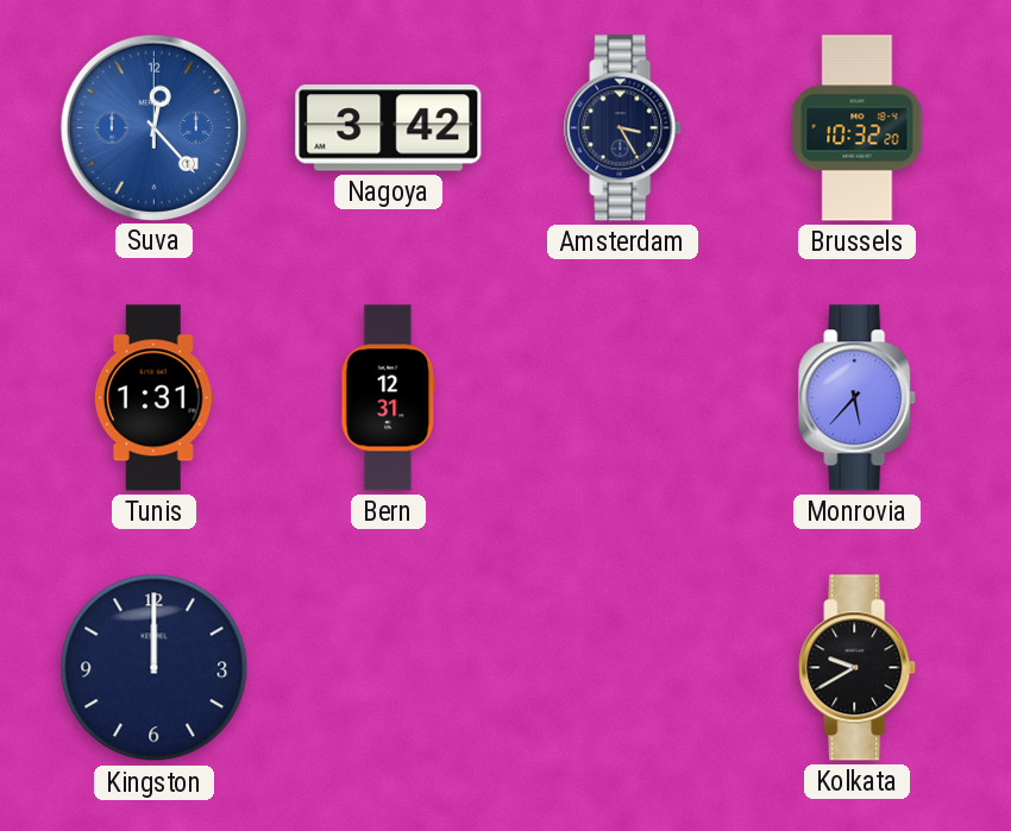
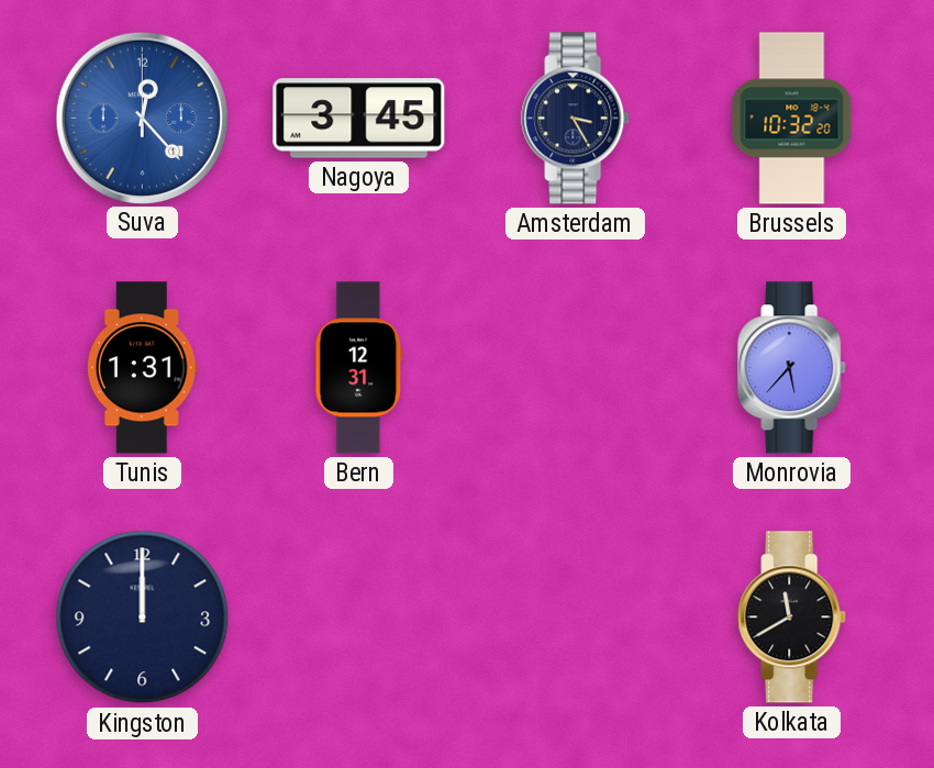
Nagoya: 3:42 -> 3:45 (359, 119)
Kolkata: 9:40 -> 11:40 (792, 617)
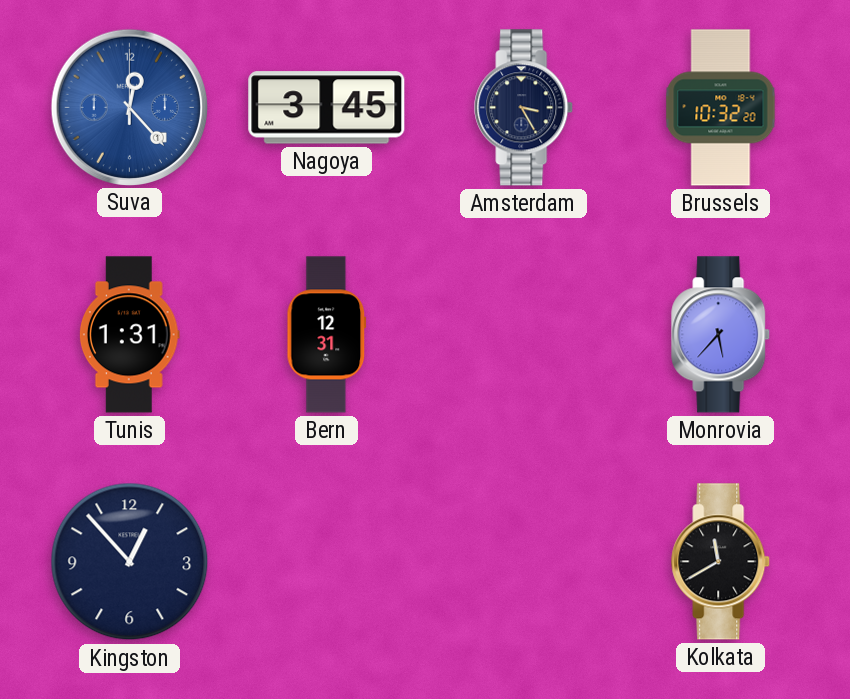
Kingston: 12:00 -> 12:53 (130, 562)
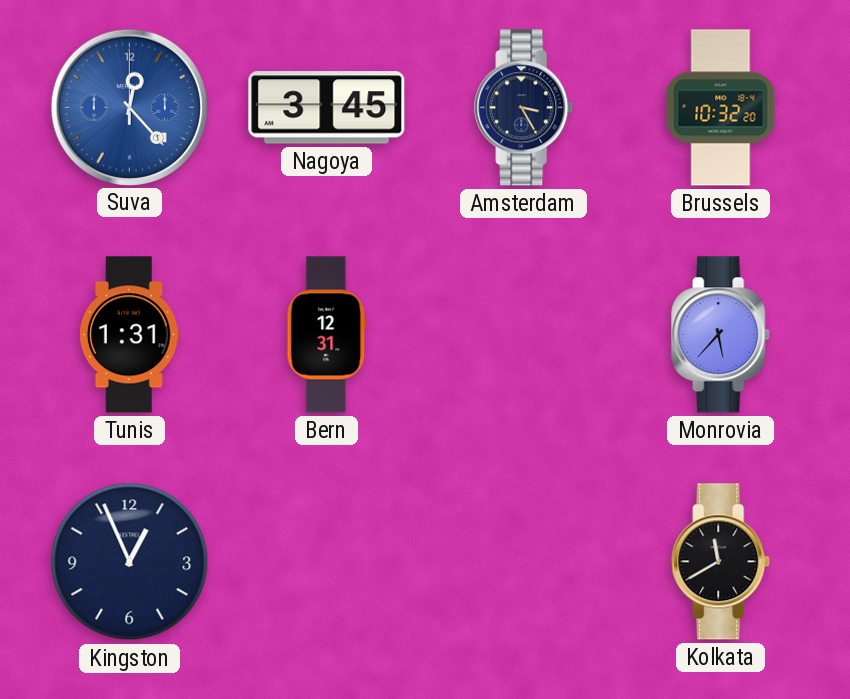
Kingston: 12:53 -> 12:56 (130, 562)
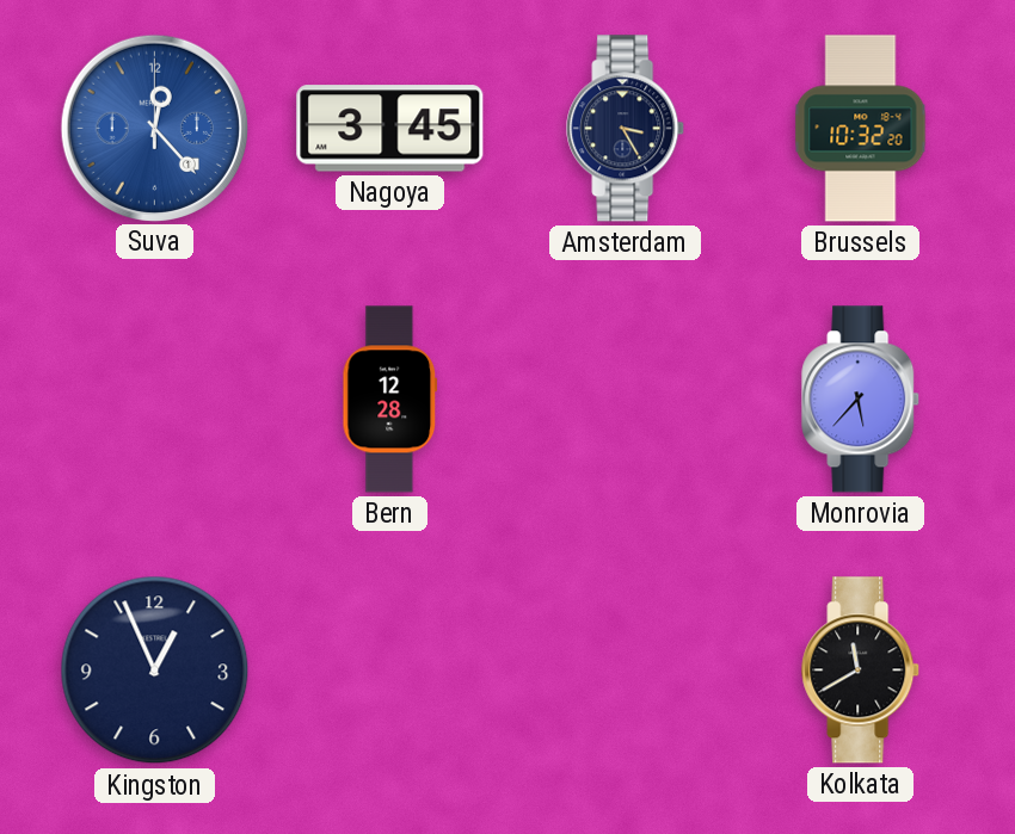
Tunis: 1:31 -> none (129, 335)
Bern: 12:31 -> 12:28 (390, 400)
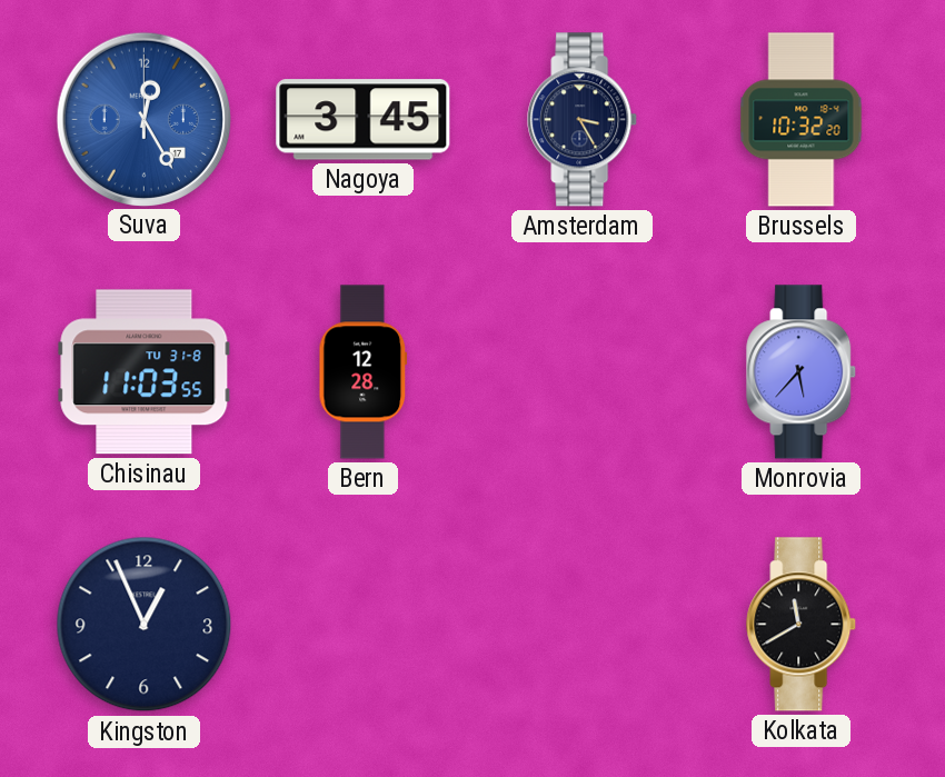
Suva: 12:23 -> 12:25 (143, 119)
Chisinau: none -> 11:03 (145, 372)
